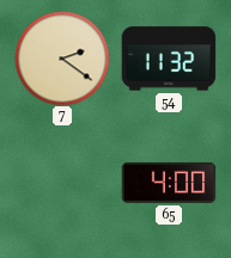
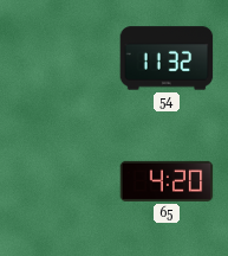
7: 2:21 -> none (62, 59)
65: 4:00 -> 4:20 (167, 181)
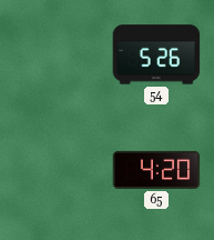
54: 11:32 -> 5:26 (156, 54)
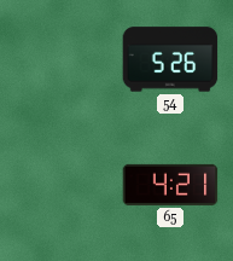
65: 4:20 -> 4:21 (170, 185)
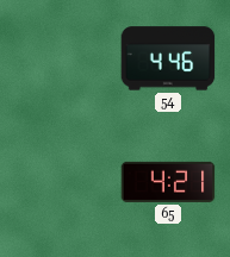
54: 5:26 -> 4:46 (168, 58)
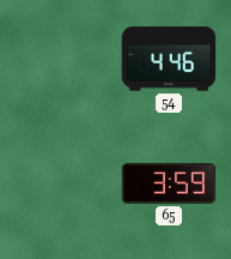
65: 4:21 -> 3:59 (169, 183)
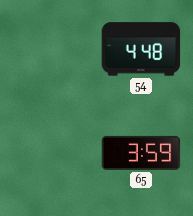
54: 4:46 -> 4:48 (141, 49)
